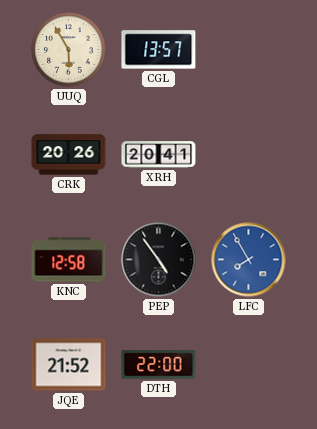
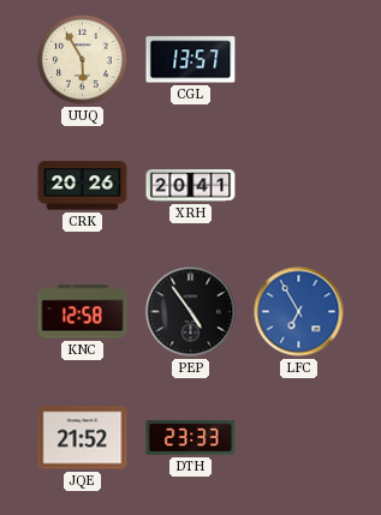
LFC: 7:55 -> 6:55 (299, 312)
DTH: 22:00 -> 23:33 (191, 438)
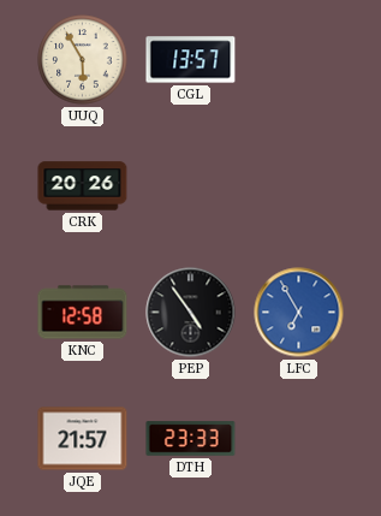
XRH: 20:41 -> none (191, 186)
JQE: 21:52 -> 21:57 (83, 439)
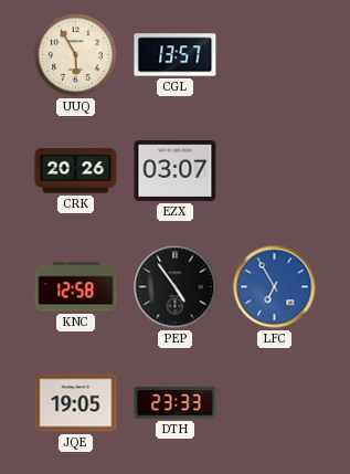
EZX: none -> 03:07 (176, 170)
JQE: 21:57 -> 19:05 (76, 403)
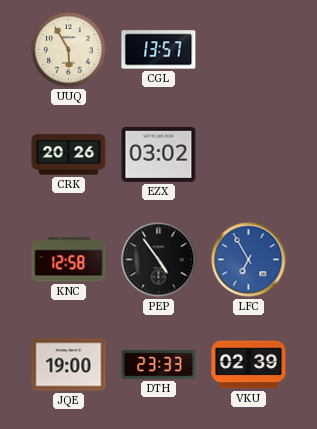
EZX: 03:07 -> 03:02 (159, 154)
JQE: 19:05 -> 19:00 (69, 365)
VKU: none -> 02:39 (249, 365)
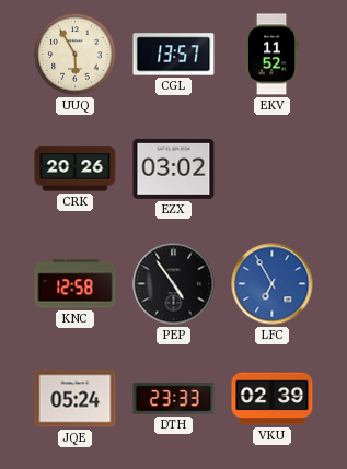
EKV: none -> 11:52 (271, 55)
JQE: 19:00 -> 05:24 (76, 399)
